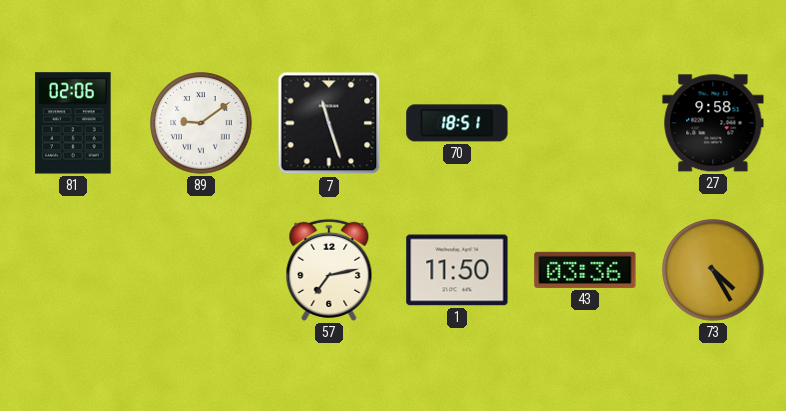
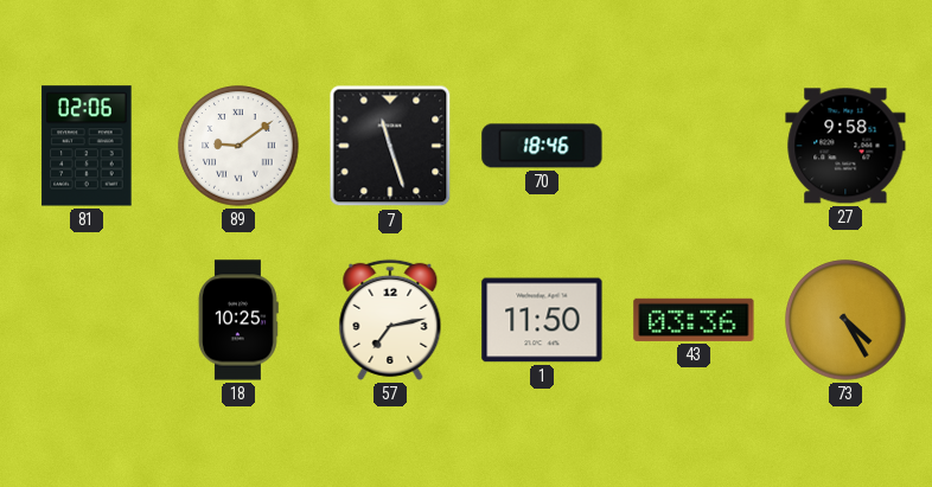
70: 18:51 -> 18:46 (542, 146)
18: none -> 10:25 (238, 320)
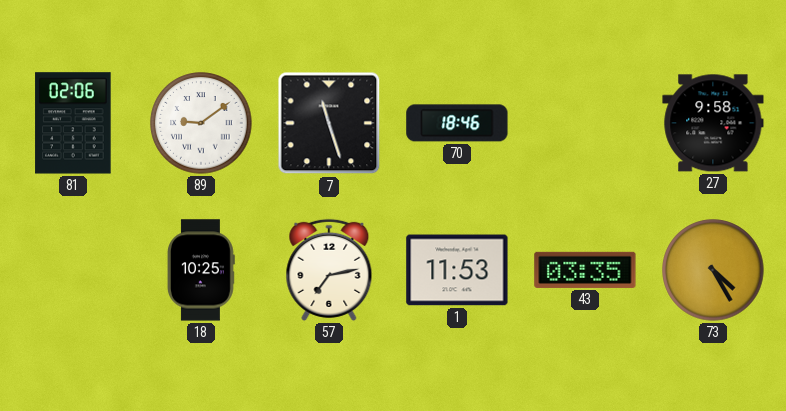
1: 11:50 -> 11:53 (457, 270)
43: 03:36 -> 03:35 (585, 270)
